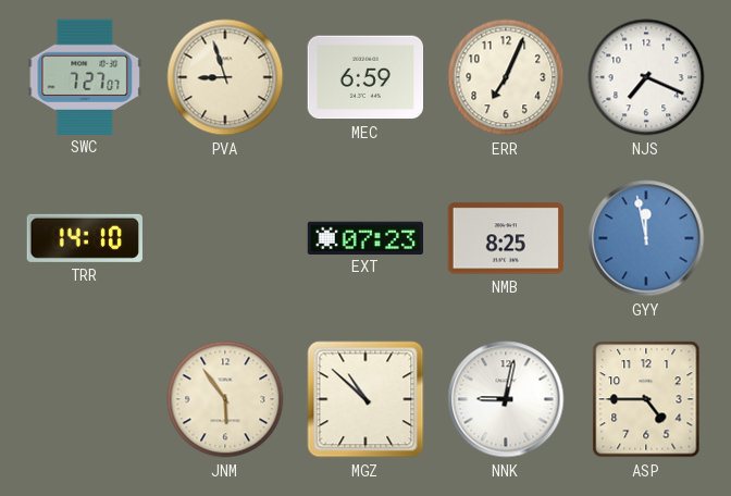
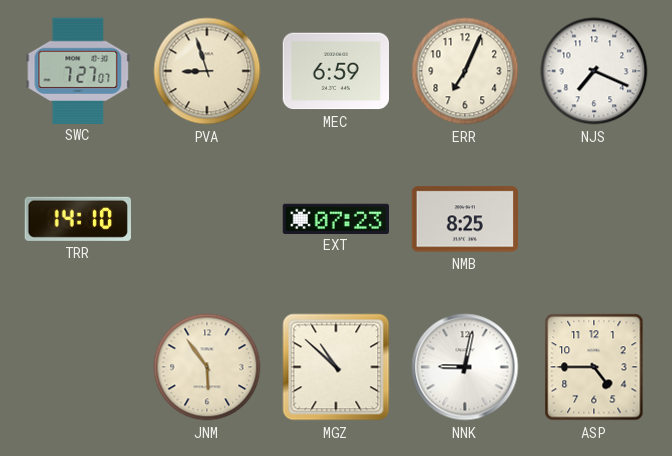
GYY: 11:58 -> none (646, 238)
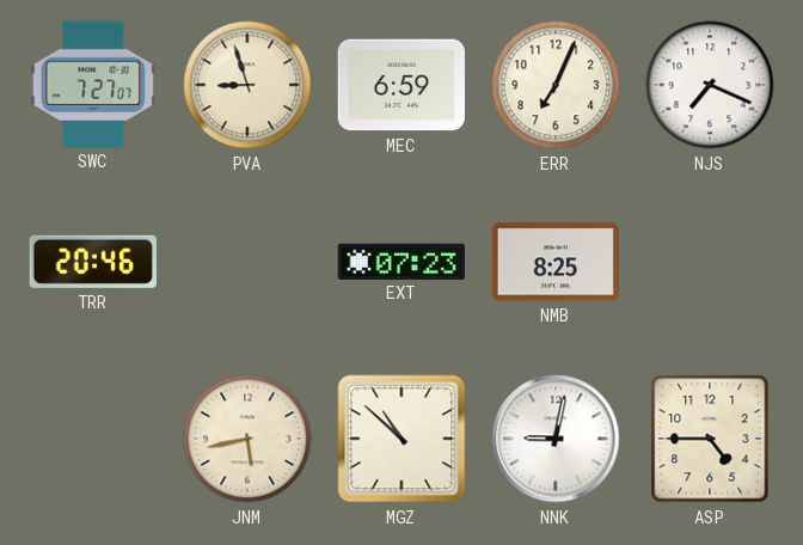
TRR: 14:10 -> 20:46 (93, 262)
JNM: 5:54 -> 5:43 (247, 439)
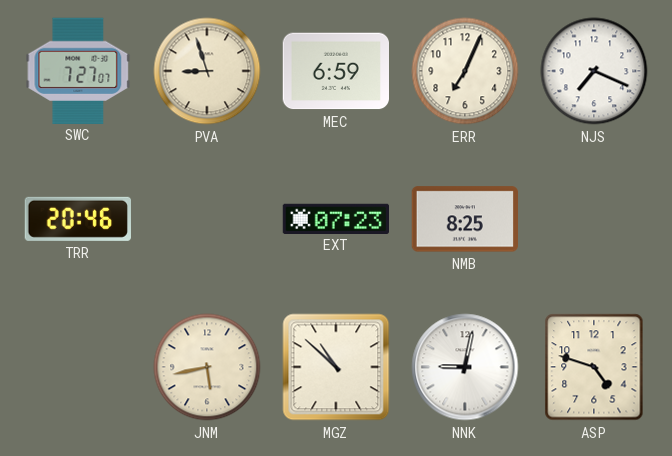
ASP: 4:45 -> 4:48 (594, 367)
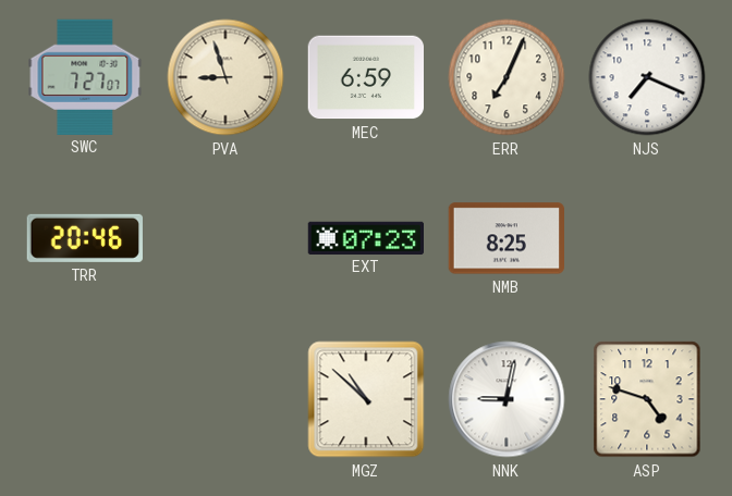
JNM: 5:43 -> none (207, 367)
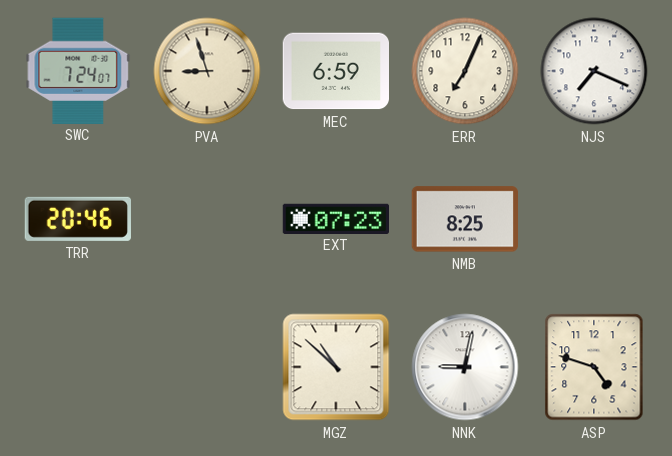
SWC: 7:27 -> 7:24 (78, 70)
